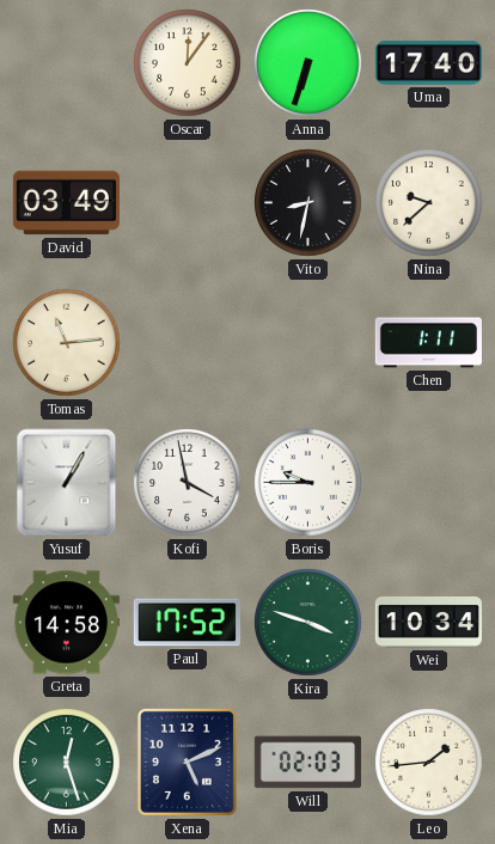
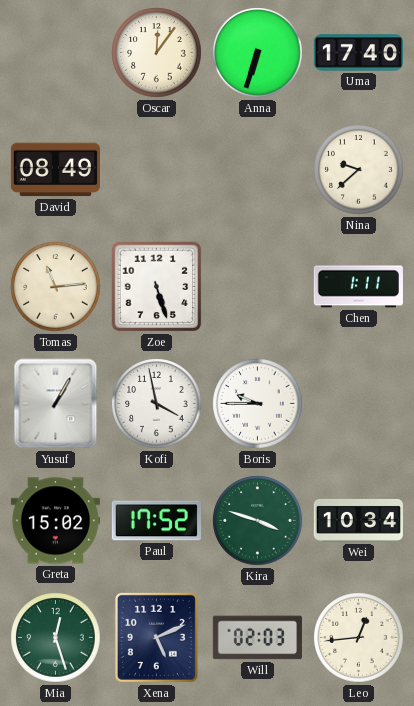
David: 03:49 -> 08:49 (55, 170)
Vito: 8:32 -> none (308, 203)
Zoe: none -> 5:27 (157, 287)
Greta: 14:58 -> 15:02 (55, 521)
Leo: 1:44 -> 12:44 (359, 638)
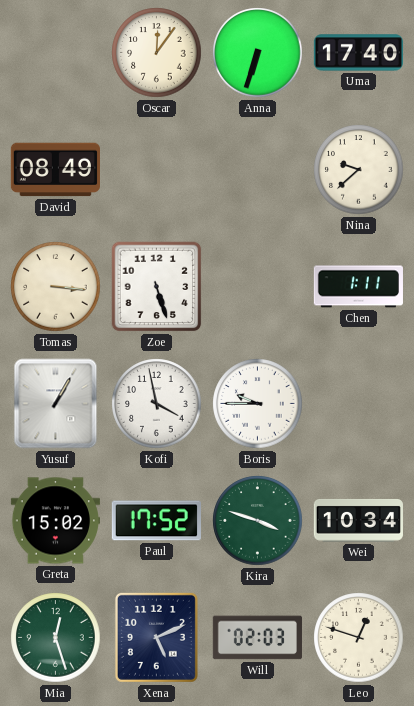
Tomas: 11:14 -> 3:16 (56, 287)
Leo: 12:44 -> 12:48 (359, 638)
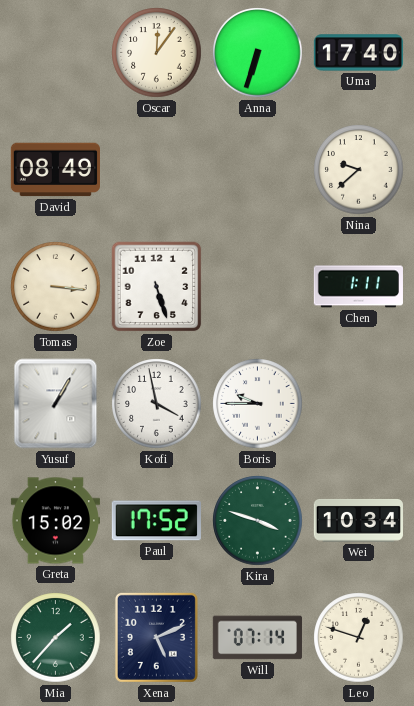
Mia: 12:27 -> 1:37 (56, 638)
Will: 02:03 -> 07:14 (257, 638)
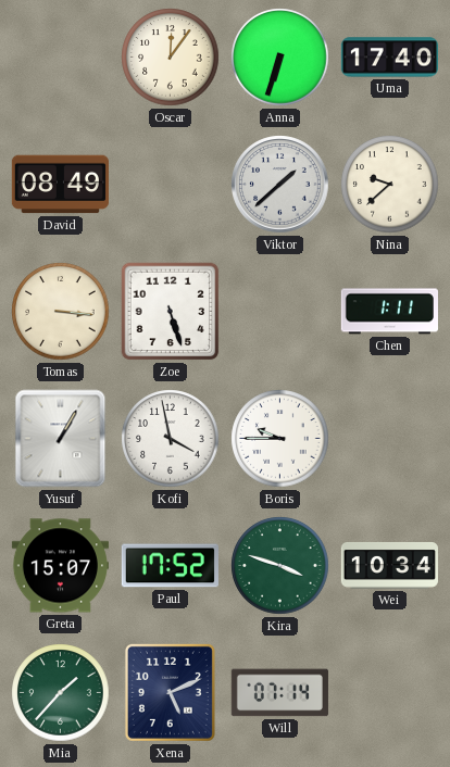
Viktor: none -> 1:38 (280, 185)
Greta: 15:02 -> 15:07 (60, 566)
Leo: 12:48 -> none (359, 638)
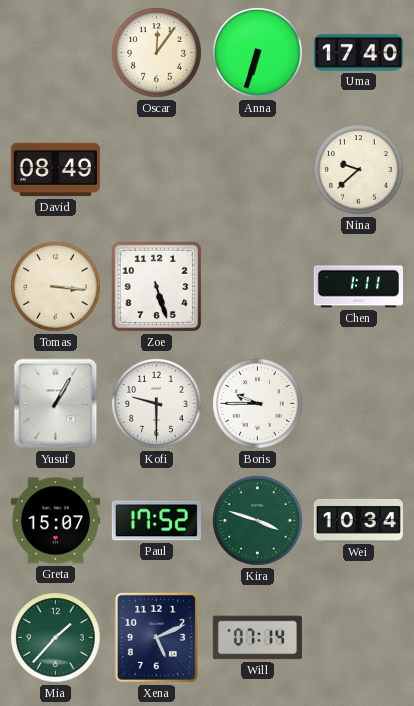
Viktor: 1:38 -> none (280, 185)
Kofi: 3:58 -> 9:30 (157, 404)
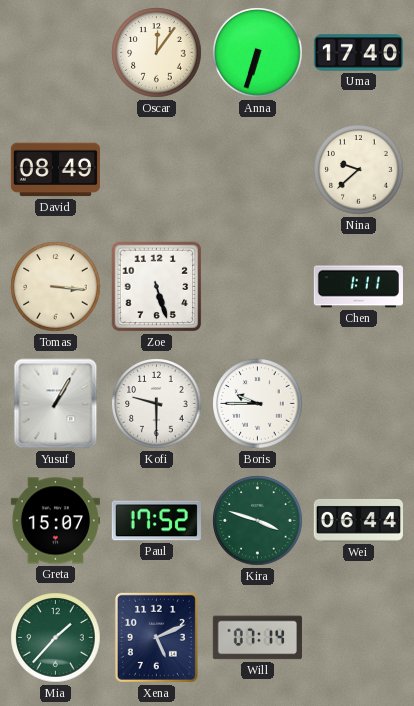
Wei: 10:34 -> 06:44 (358, 520)
